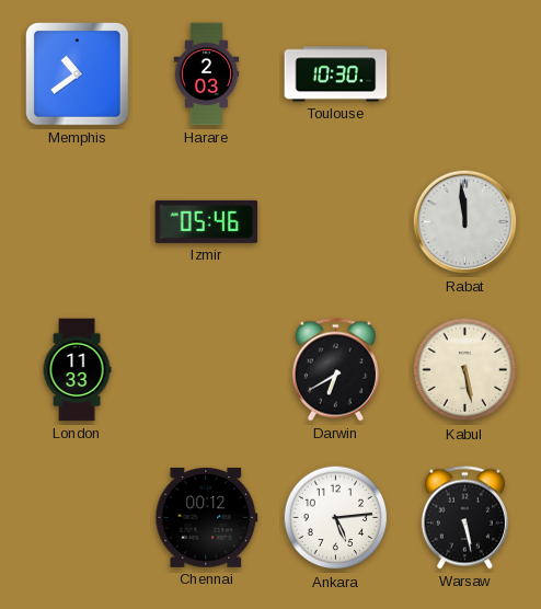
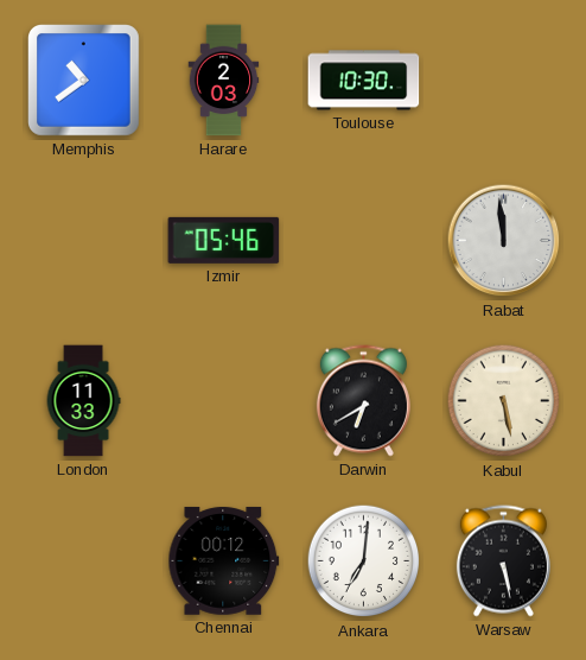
Ankara: 5:14 -> 7:01 (364, 561)
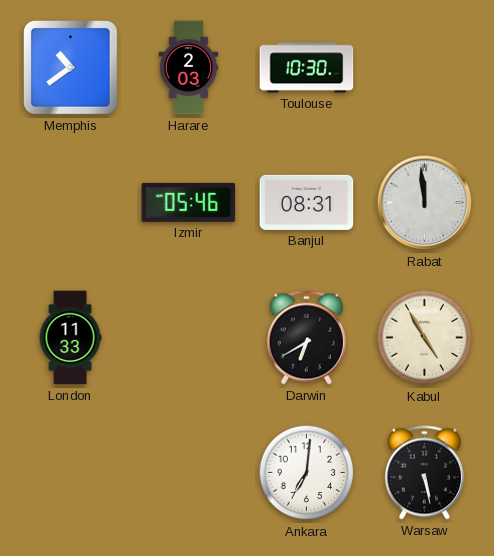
Banjul: none -> 08:31 (307, 202)
Kabul: 5:28 -> 4:55 (425, 338)
Chennai: 00:12 -> none (224, 560)
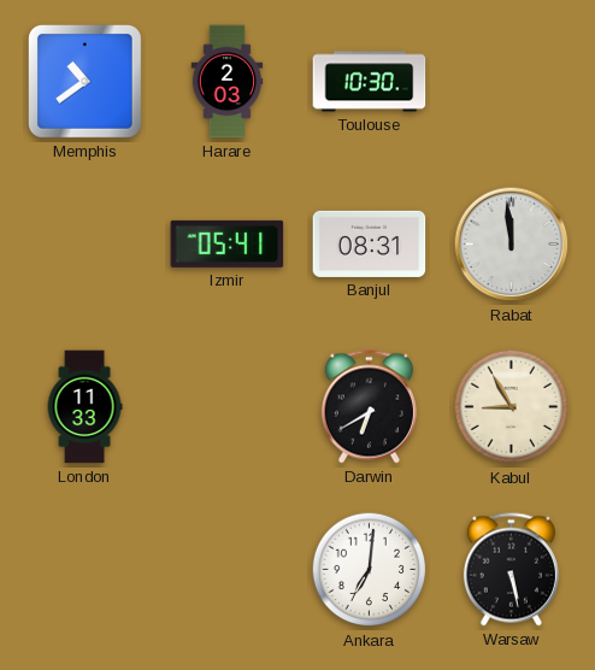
Izmir: 05:46 -> 05:41 (228, 243)
Kabul: 4:55 -> 8:55 (512, 407)
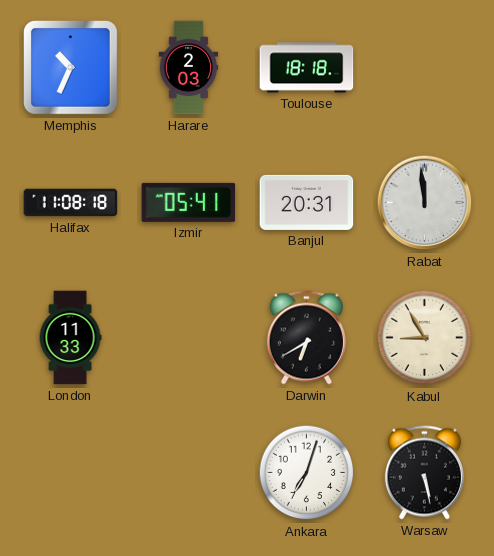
Memphis: 10:39 -> 10:34 (71, 68)
Toulouse: 10:30 -> 18:18 (307, 68)
Halifax: none -> 11:08 (71, 203)
Banjul: 08:31 -> 20:31 (307, 202)
Ankara: 7:01 -> 7:03 (307, 473)
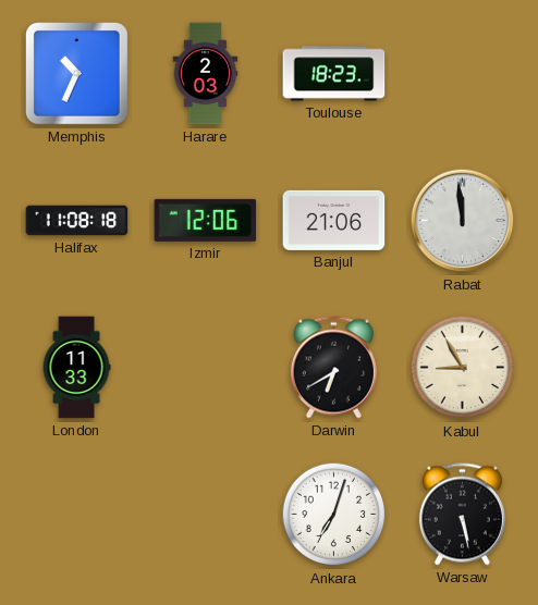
Toulouse: 18:18 -> 18:23 (334, 74)
Izmir: 05:41 -> 12:06 (206, 220)
Banjul: 20:31 -> 21:06 (334, 220)
